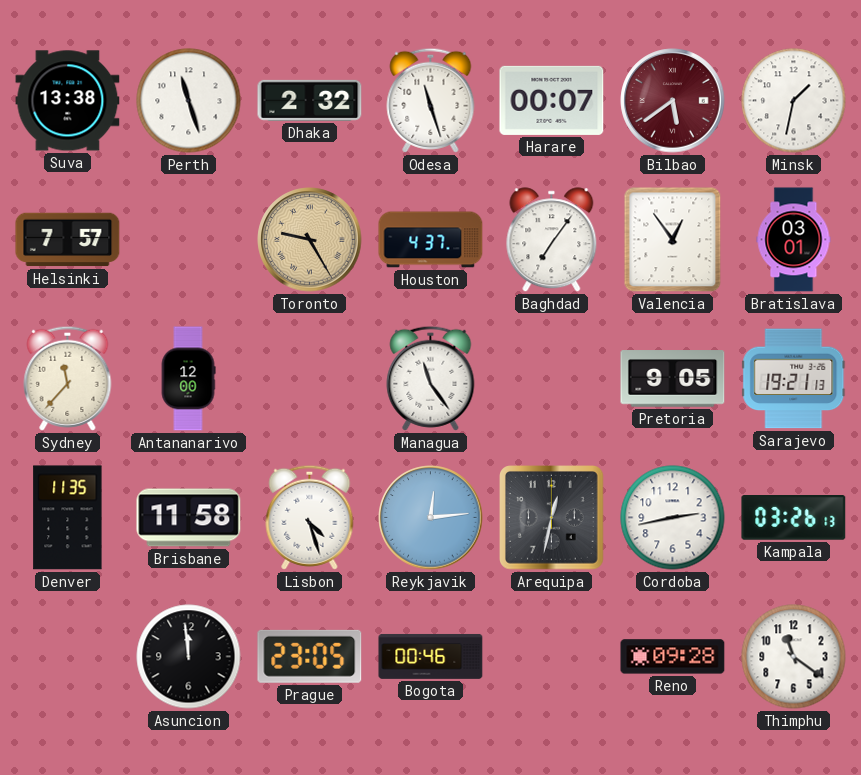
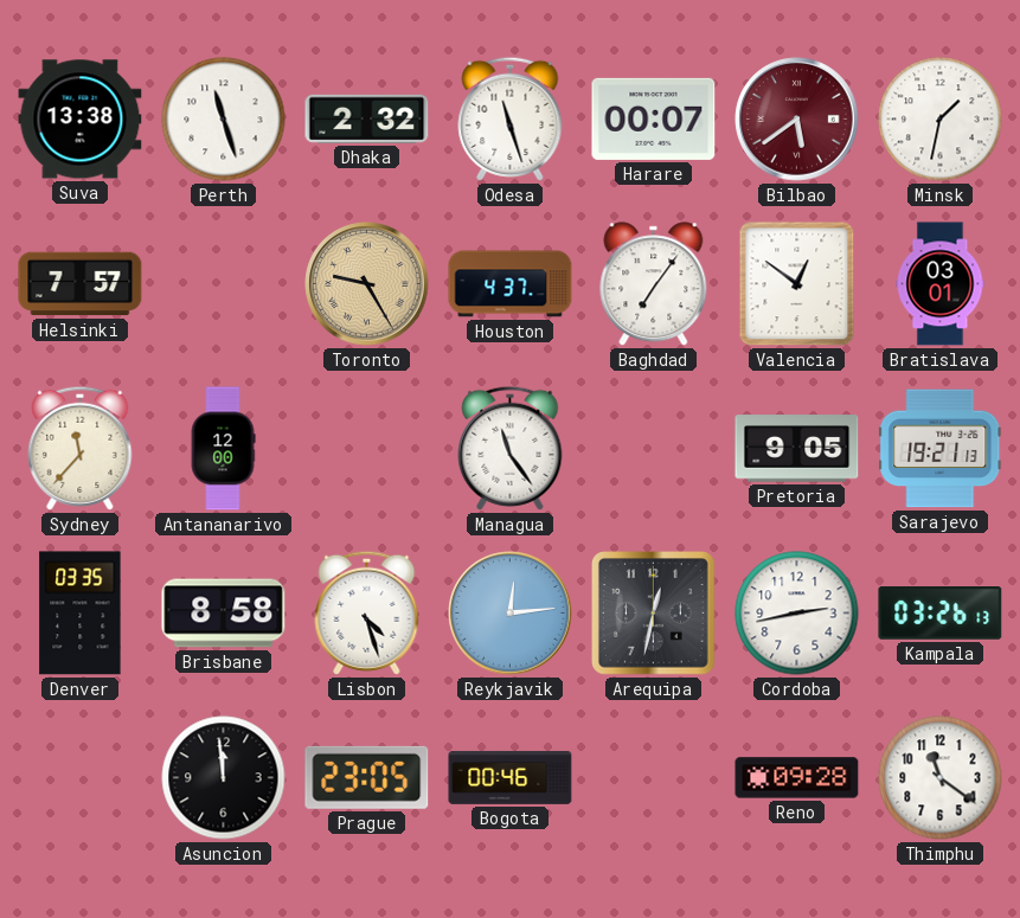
Valencia: 12:54 -> 12:51 (797, 284)
Denver: 11:35 -> 03:35 (81, 614)
Brisbane: 11:58 -> 8:58 (224, 614)
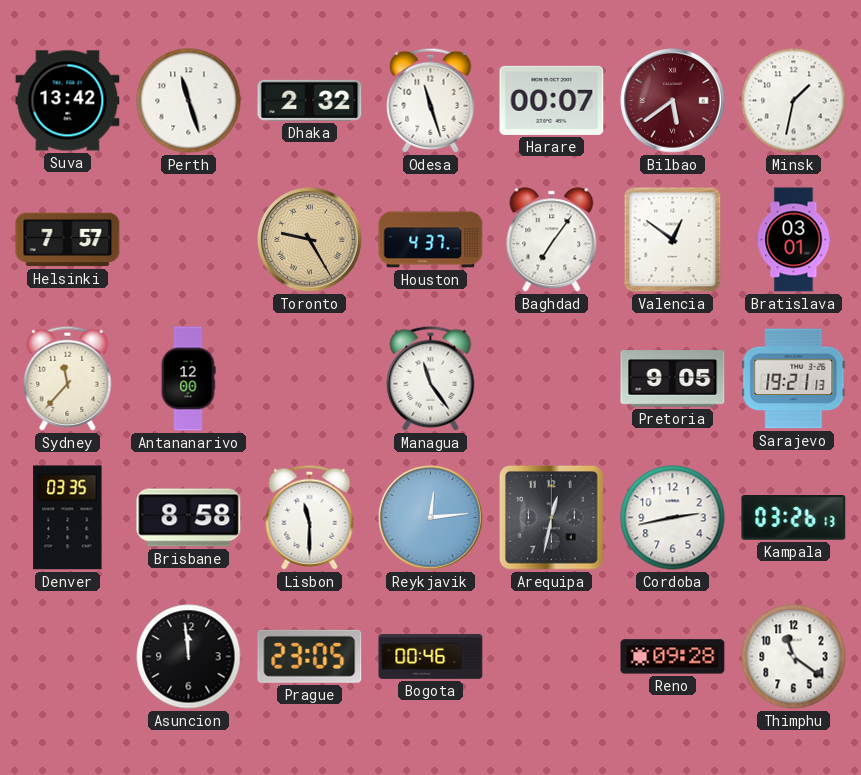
Suva: 13:38 -> 13:42 (68, 101)
Lisbon: 4:27 -> 11:30 (310, 517)
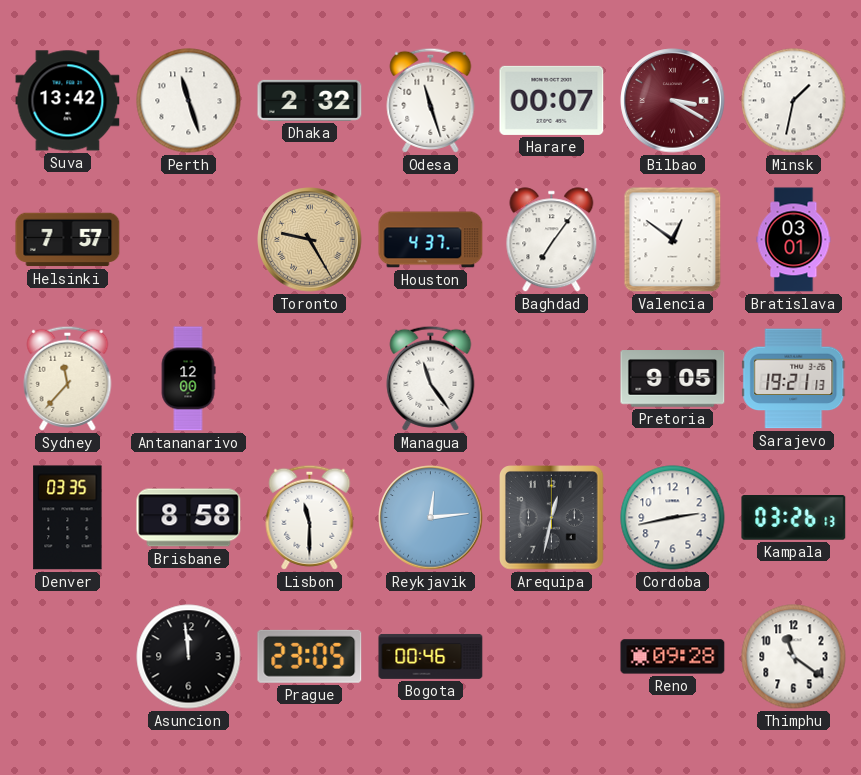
Bilbao: 5:39 -> 3:20 (673, 101)
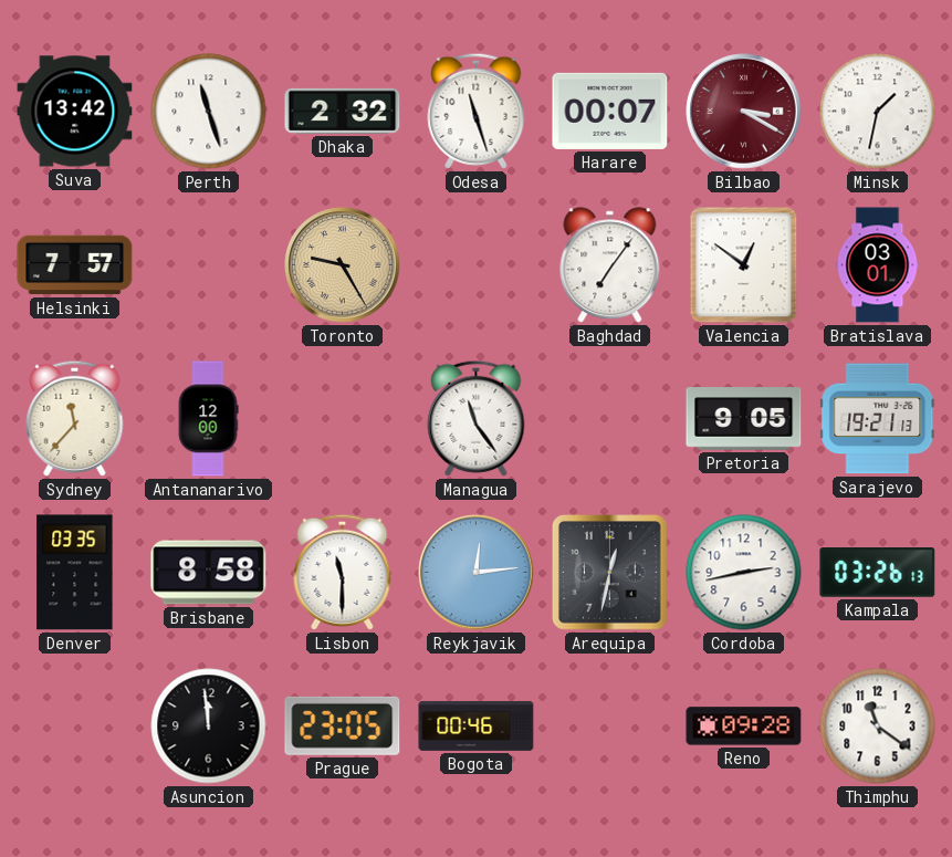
Houston: 4:37 -> none (431, 240)
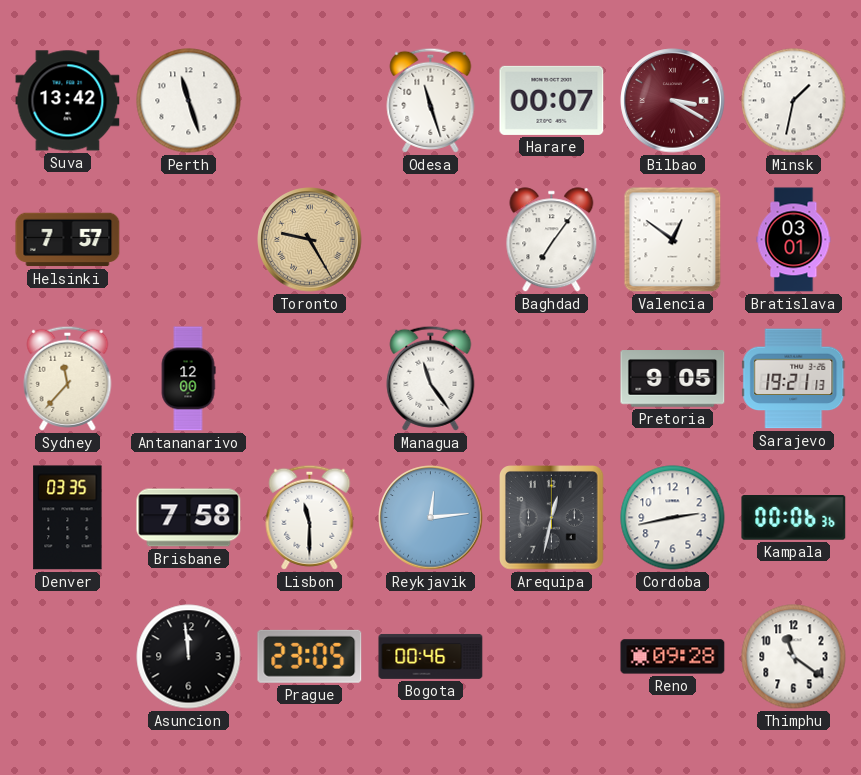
Dhaka: 2:32 -> none (343, 111)
Brisbane: 8:58 -> 7:58 (189, 518)
Kampala: 03:26 -> 00:06 (794, 518)
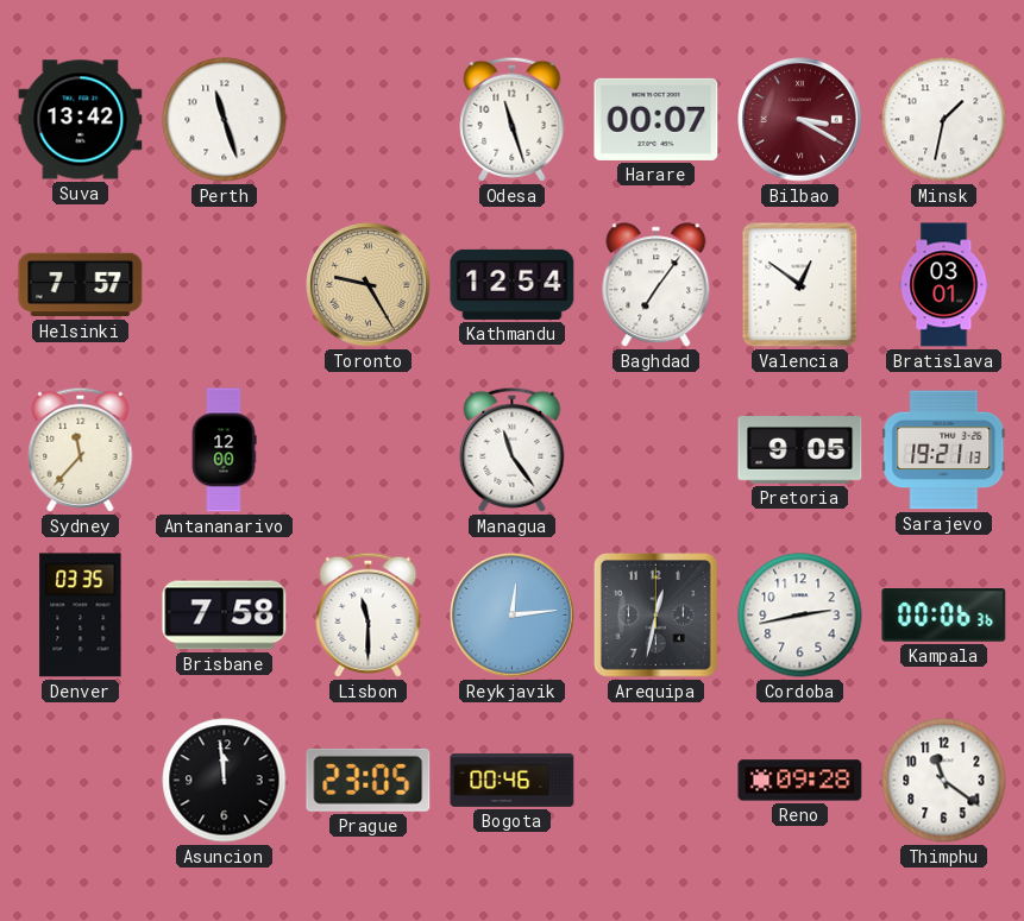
Kathmandu: none -> 12:54 (513, 284)
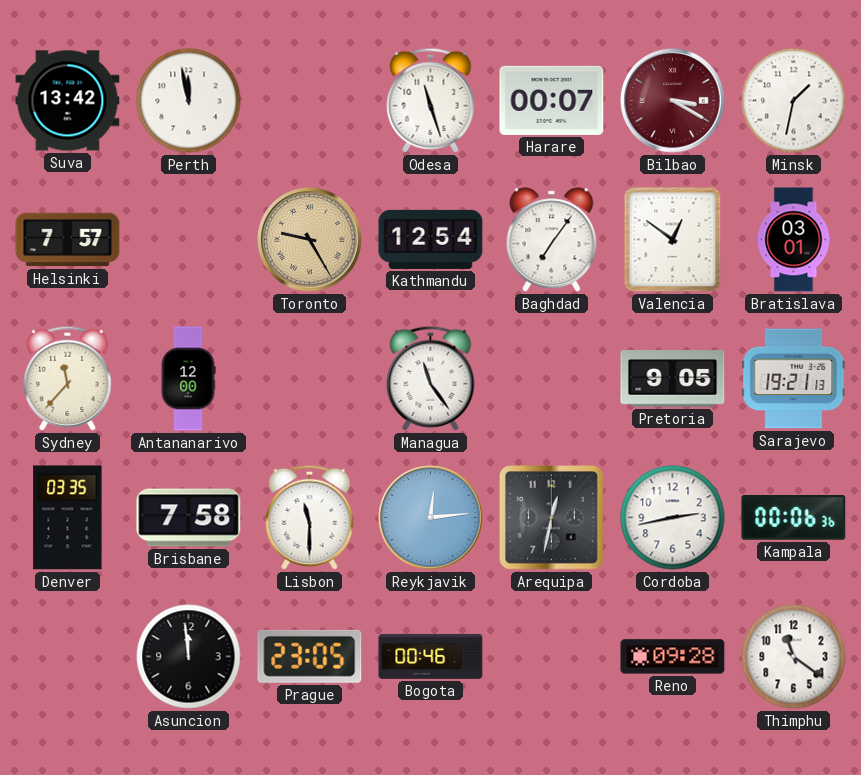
Perth: 11:27 -> 11:58 (189, 101)
